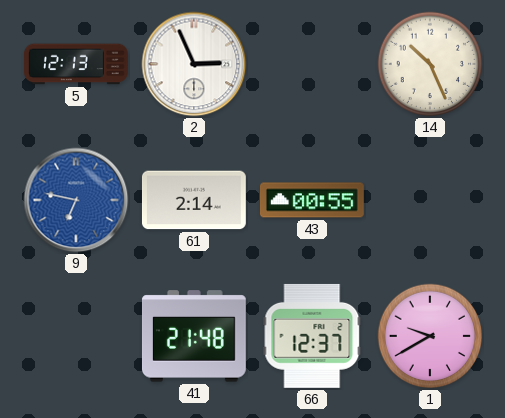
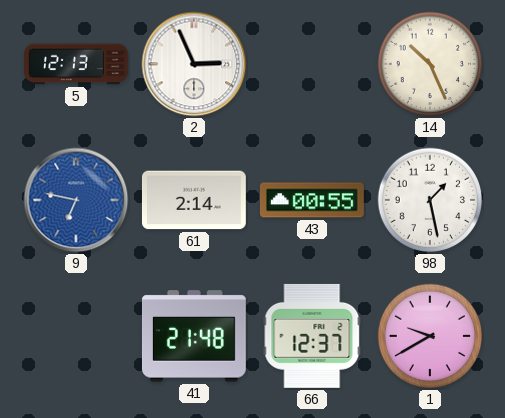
98: none -> 1:28 (430, 200)
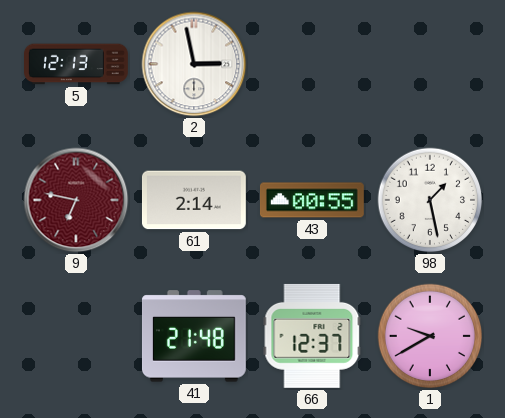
2: 2:56 -> 2:58 (194, 64)
14: 10:26 -> none (430, 64)
9 dial: blue -> burgundy (76, 200)
